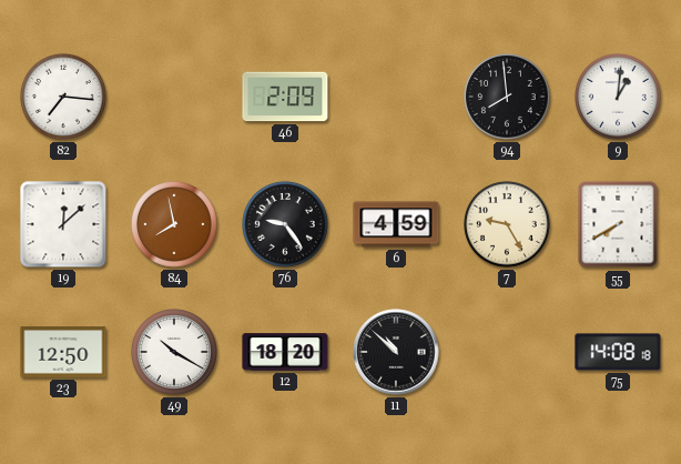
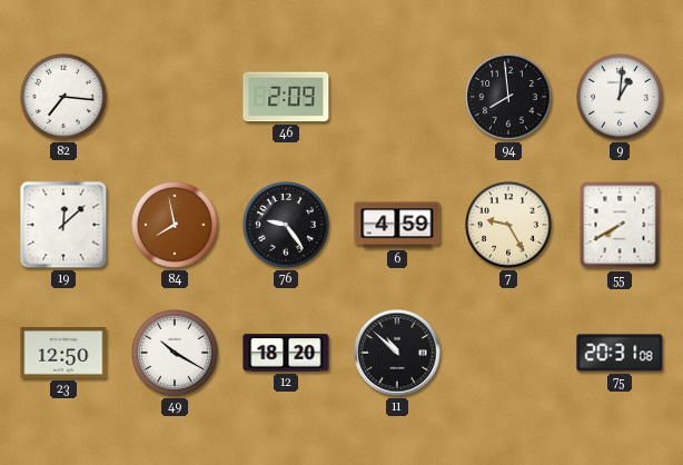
75: 14:08 -> 20:31 (620, 353)
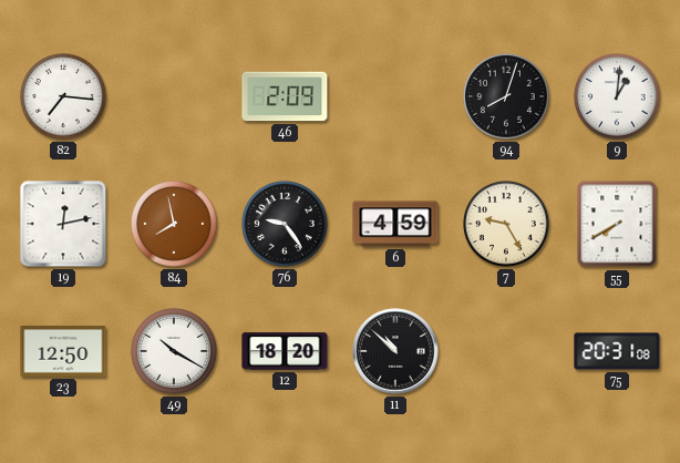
94: 7:59 -> 8:03 (507, 97)
19: 12:08 -> 12:13 (63, 224)
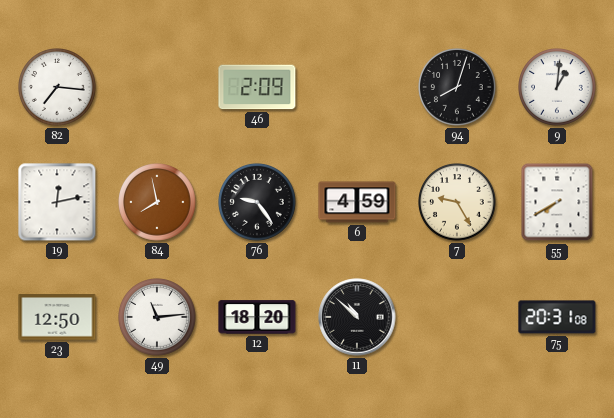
49: 10:20 -> 11:14 (158, 318)
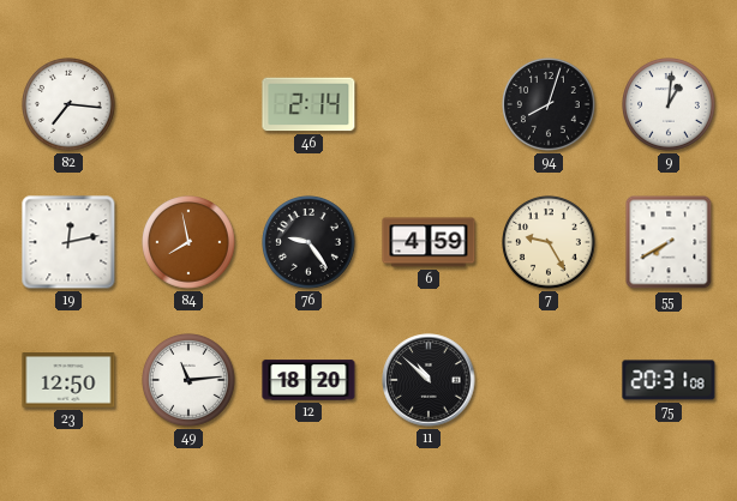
46: 2:09 -> 2:14 (308, 104)
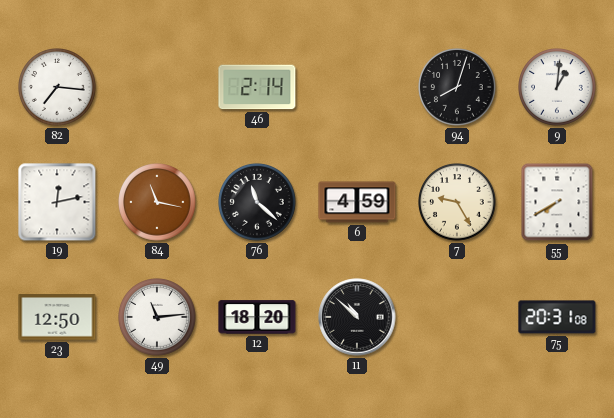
84: 7:58 -> 11:17 (158, 203)
76: 9:24 -> 11:22 (258, 203)
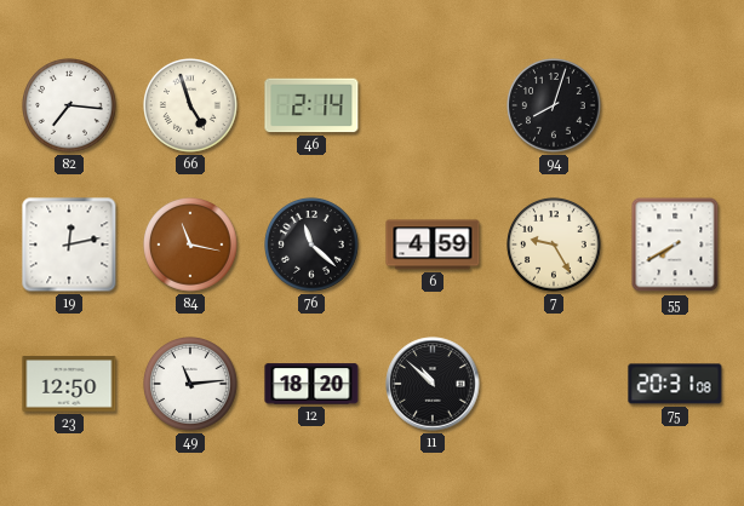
66: none -> 4:57 (191, 107)
9: 1:01 -> none (558, 88)
